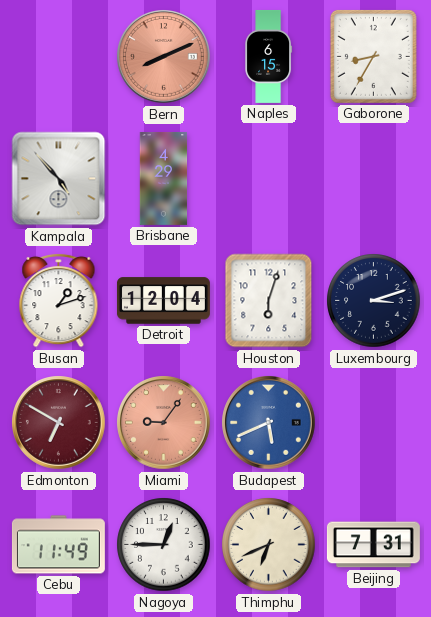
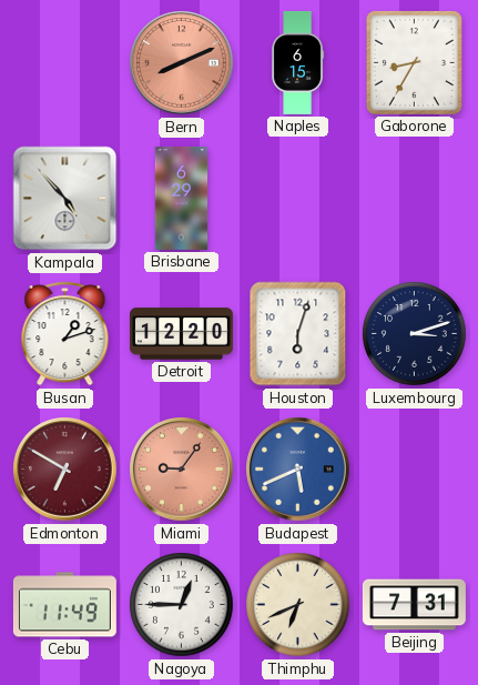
Brisbane: 4:29 -> 6:29 (182, 198)
Detroit: 12:04 -> 12:20 (181, 334)
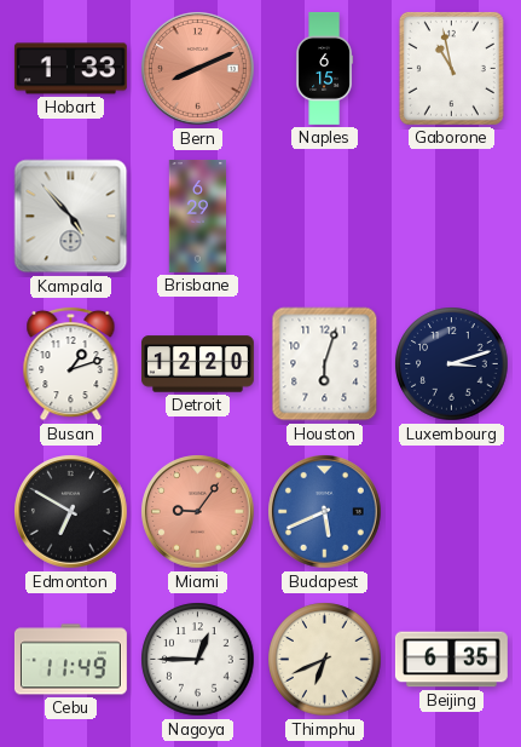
Hobart: none -> 1:33 (70, 69)
Gaborone: 8:35 -> 10:58 (451, 68)
Edmonton dial: burgundy -> black (71, 512)
Beijing: 7:31 -> 6:35 (451, 660)
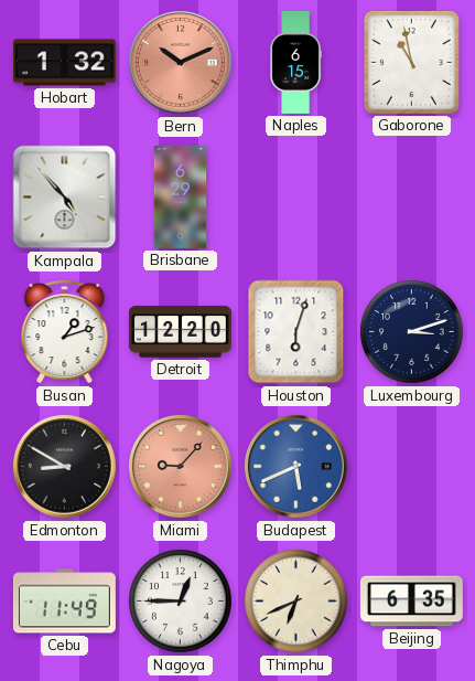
Hobart: 1:33 -> 1:32 (64, 63)
Bern: 8:11 -> 10:11 (181, 63)
Edmonton: 6:50 -> 8:50 (65, 467)
Miami: 9:06 -> 9:07 (181, 467)
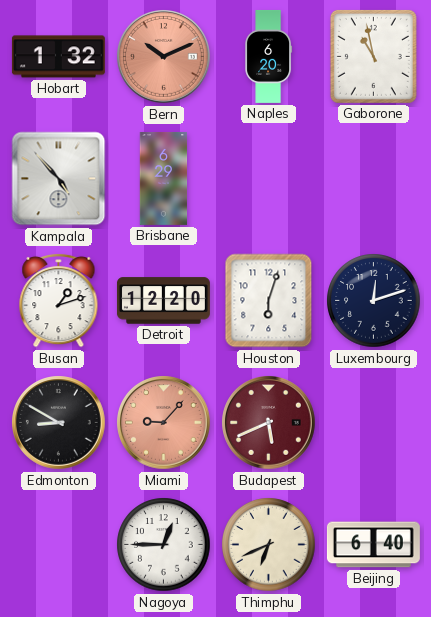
Naples: 6:15 -> 6:20 (269, 56)
Luxembourg: 3:12 -> 12:12 (374, 301)
Budapest dial: blue -> burgundy (269, 423)
Cebu: 11:49 -> none (64, 602)
Beijing: 6:35 -> 6:40 (373, 545)
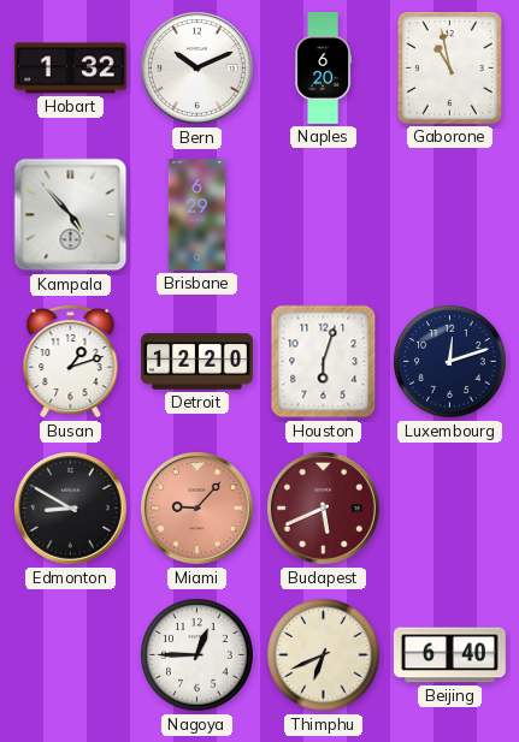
Bern dial: salmon -> white (197, 69)
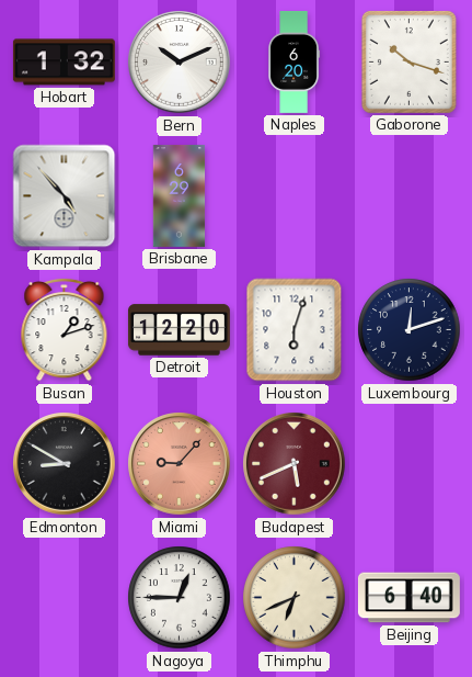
Gaborone: 10:58 -> 10:18 (408, 61)
